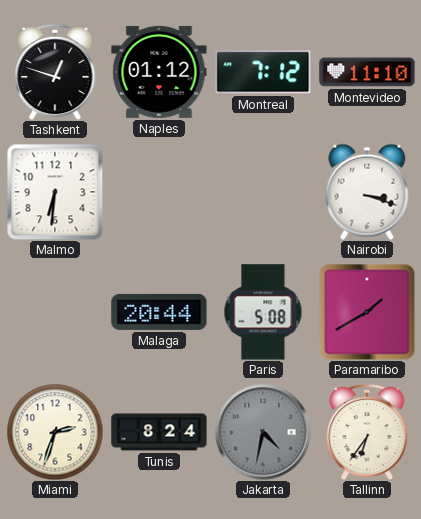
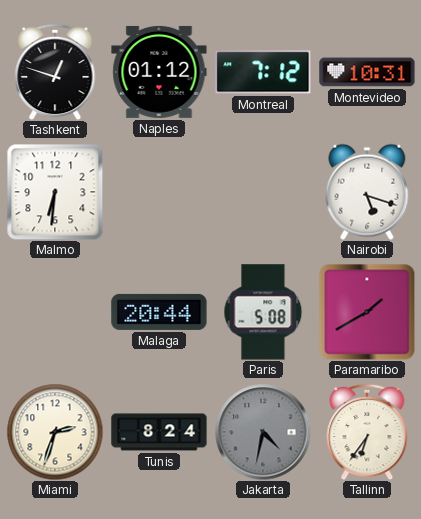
Montevideo: 11:10 -> 10:31 (367, 72)
Nairobi: 3:18 -> 5:18 (367, 192)
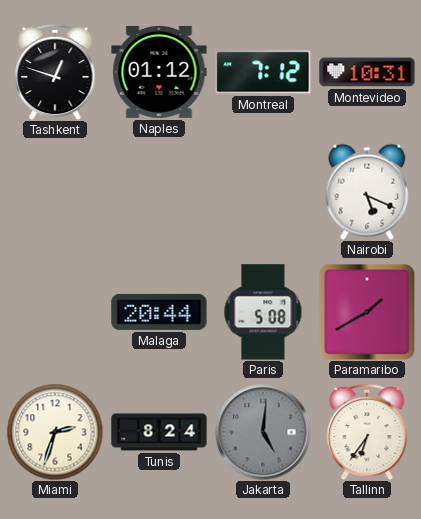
Malmo: 6:31 -> none (55, 192)
Nairobi: 5:18 -> 5:19 (367, 192)
Jakarta: 4:32 -> 5:01 (263, 432)
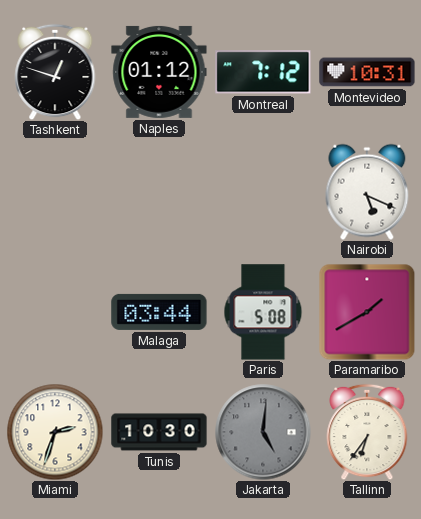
Malaga: 20:44 -> 03:44 (159, 312)
Tunis: 8:24 -> 10:30 (159, 432)
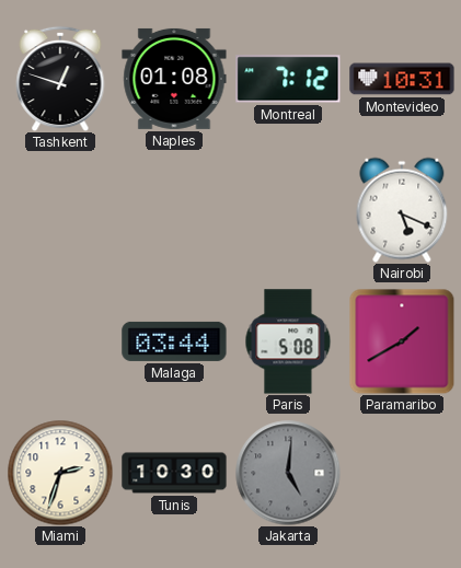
Naples: 01:12 -> 01:08 (174, 79)
Tallinn: 6:36 -> none (367, 432)
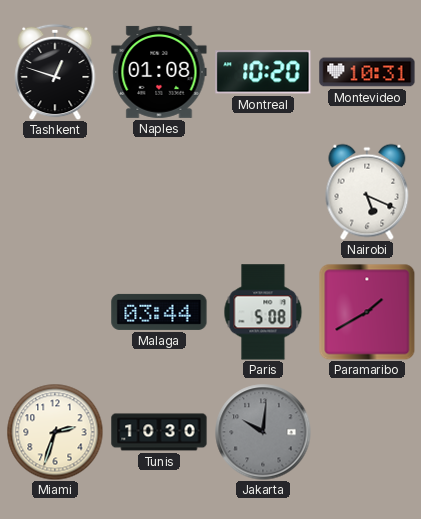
Montreal: 7:12 -> 10:20 (263, 72)
Jakarta: 5:01 -> 10:01 (263, 432)
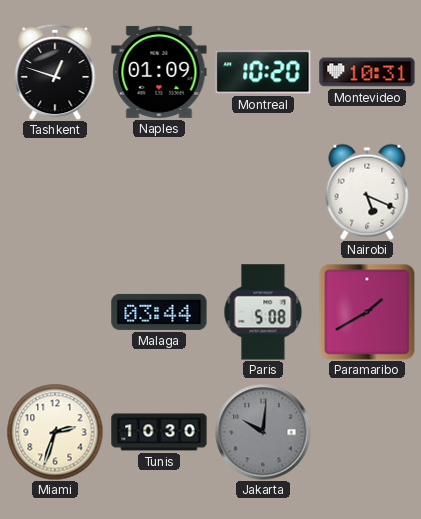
Naples: 01:08 -> 01:09 (159, 72)
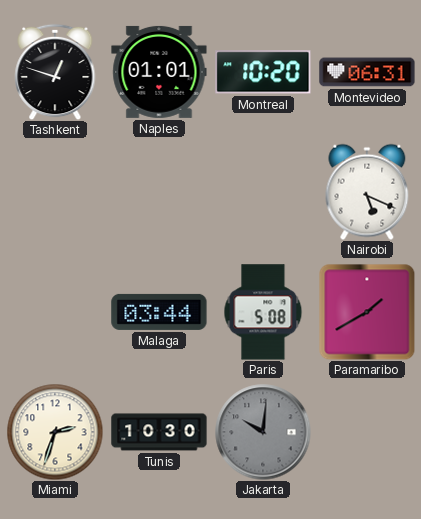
Naples: 01:09 -> 01:01 (159, 72)
Montevideo: 10:31 -> 06:31 (367, 72)
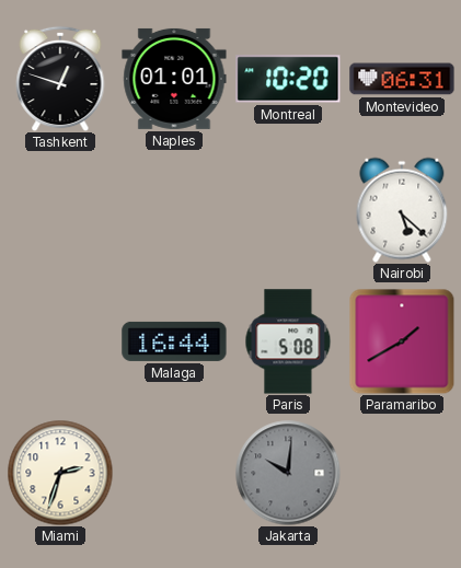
Nairobi: 5:19 -> 5:22 (402, 210)
Malaga: 03:44 -> 16:44 (174, 341)
Tunis: 10:30 -> none (159, 432)
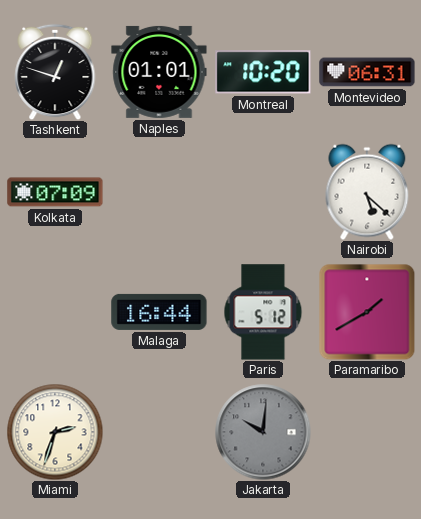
Kolkata: none -> 07:09 (55, 192)
Paris: 5:08 -> 5:12 (263, 312)
